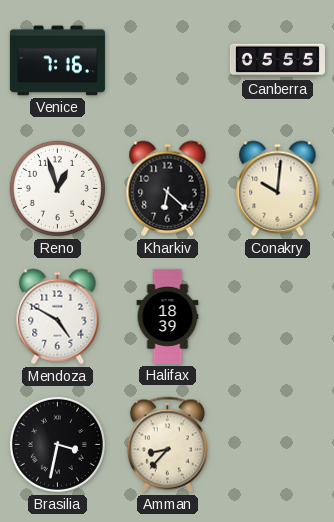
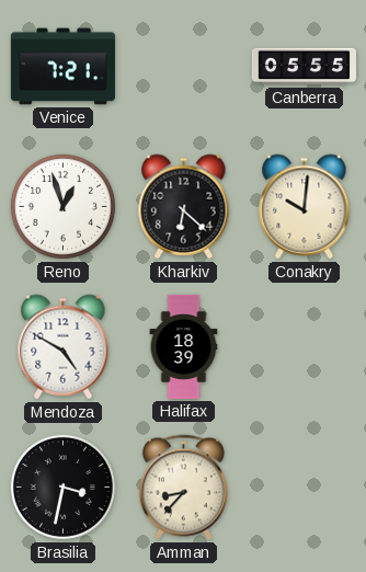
Venice: 7:16 -> 7:21 (62, 67)
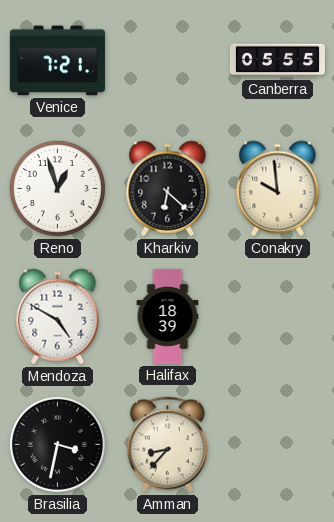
Conakry: 10:01 -> 9:59 (278, 189)
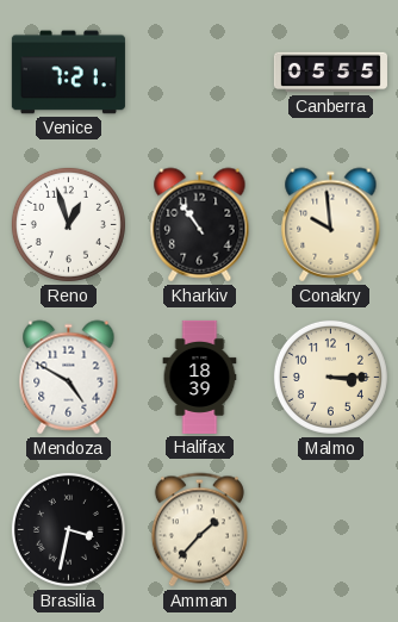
Kharkiv: 6:22 -> 10:54 (200, 225)
Malmo: none -> 3:15 (330, 377)
Amman: 8:37 -> 1:37 (199, 530)
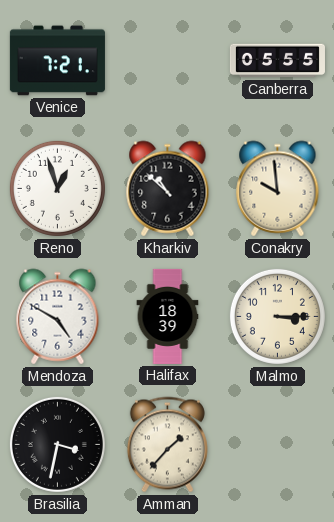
Kharkiv: 10:54 -> 10:52 (168, 189)
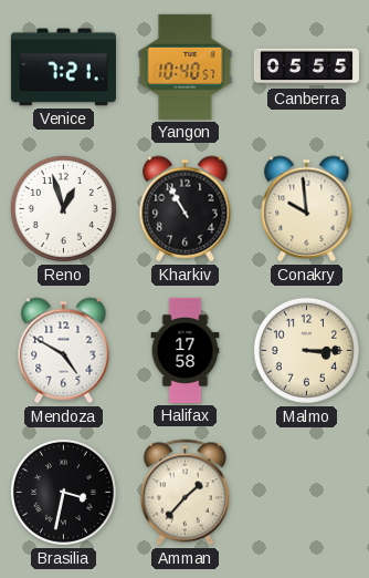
Yangon: none -> 10:40 (186, 66)
Kharkiv: 10:52 -> 10:55 (186, 209)
Halifax: 18:39 -> 17:58 (186, 350)
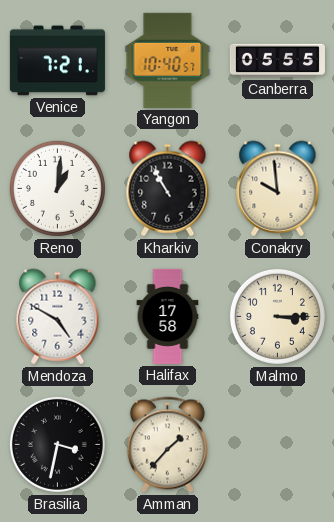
Reno: 12:57 -> 1:01 (57, 188)
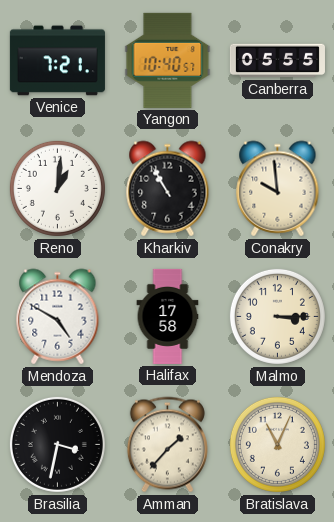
Bratislava: none -> 11:04 (277, 444)
